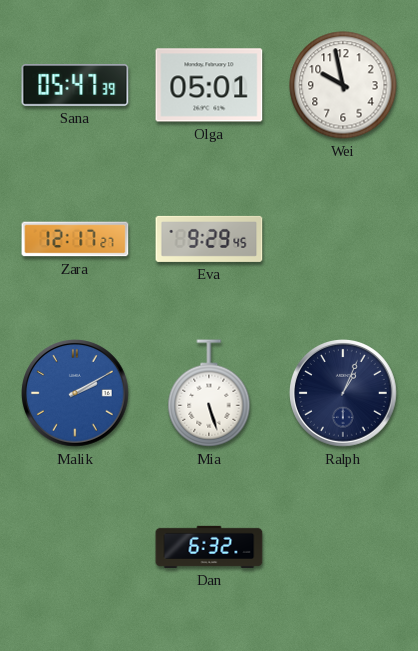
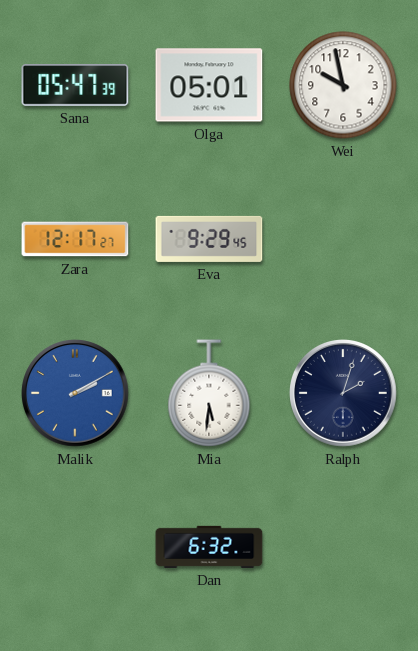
Mia: 5:27 -> 5:31 (209, 393)
Ralph: 1:04 -> 2:03 (344, 394)
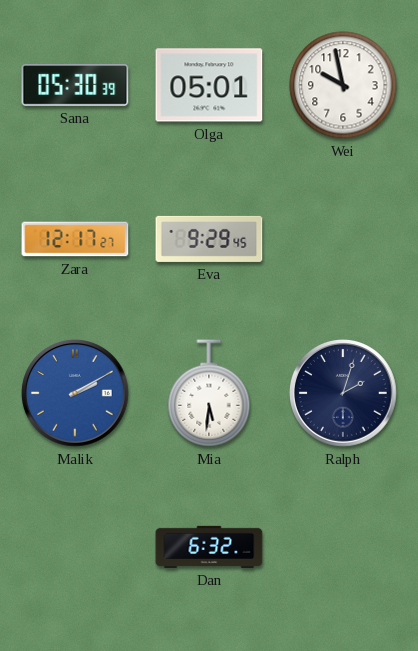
Sana: 05:47 -> 05:30 (75, 86)
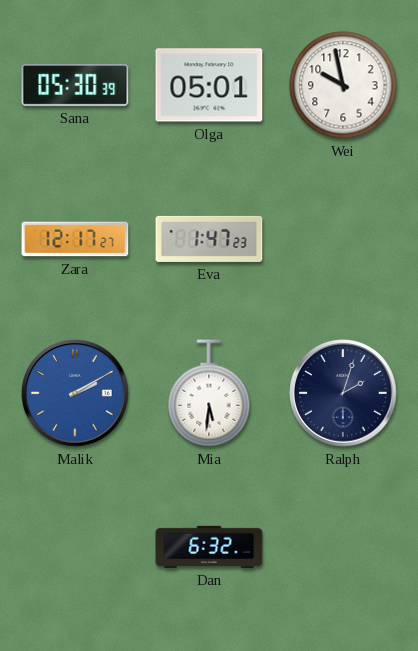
Eva: 9:29 -> 1:47 (209, 239)
